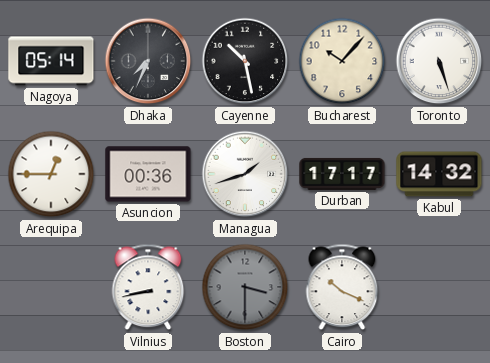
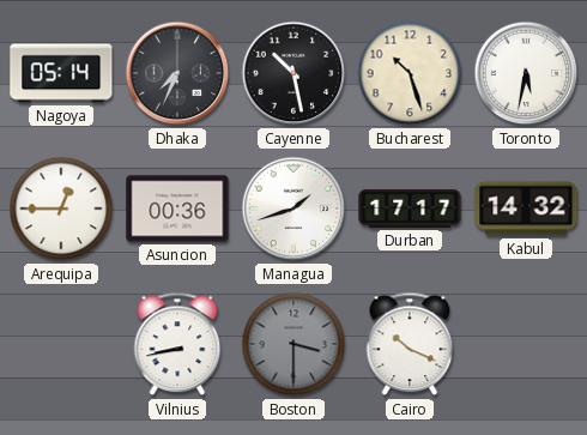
Bucharest: 10:07 -> 10:27 (410, 73)
Toronto: 5:27 -> 5:32 (526, 73)
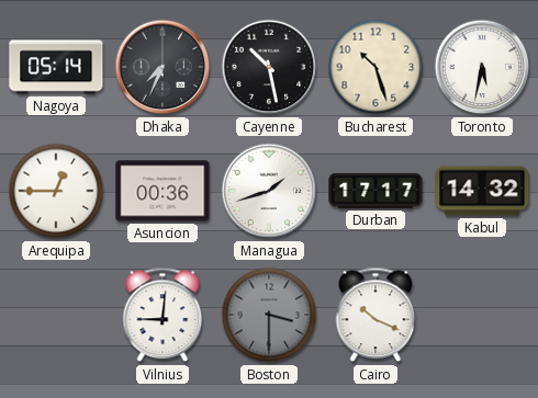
Vilnius: 8:43 -> 9:01 (162, 315)
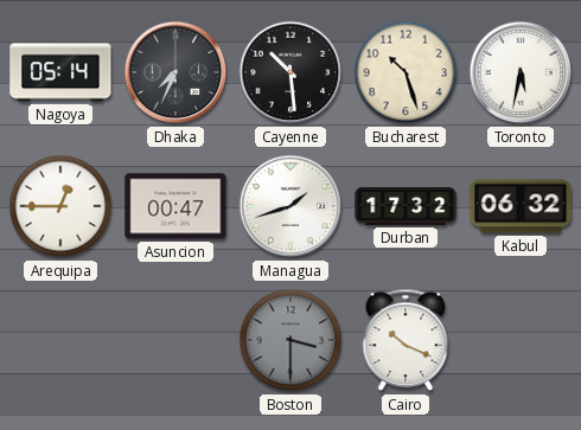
Cayenne: 10:28 -> 10:29 (290, 72)
Asuncion: 00:36 -> 00:47 (175, 206)
Durban: 17:17 -> 17:32 (406, 206)
Kabul: 14:32 -> 06:32 (521, 206)
Vilnius: 9:01 -> none (162, 315)
